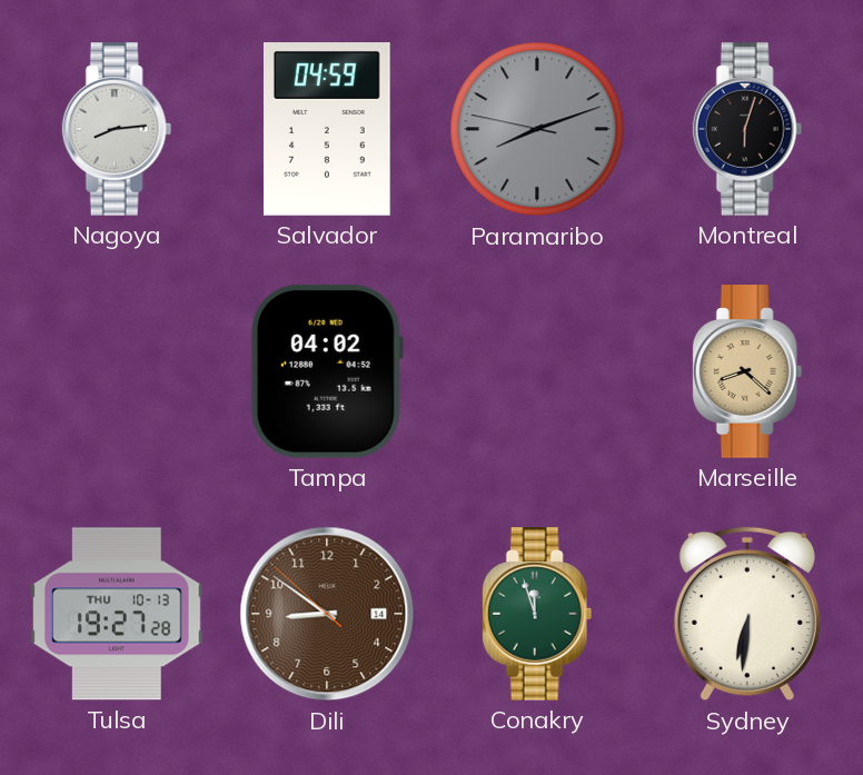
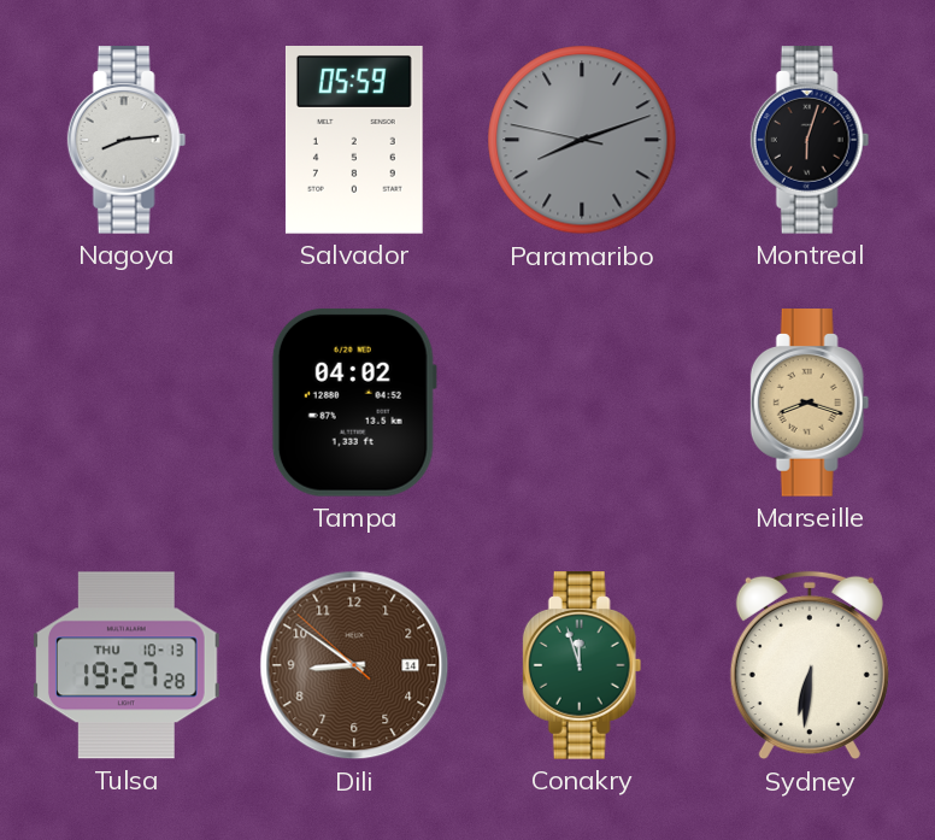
Salvador: 04:59 -> 05:59 (354, 141)
Marseille: 8:22 -> 8:18 (810, 403)
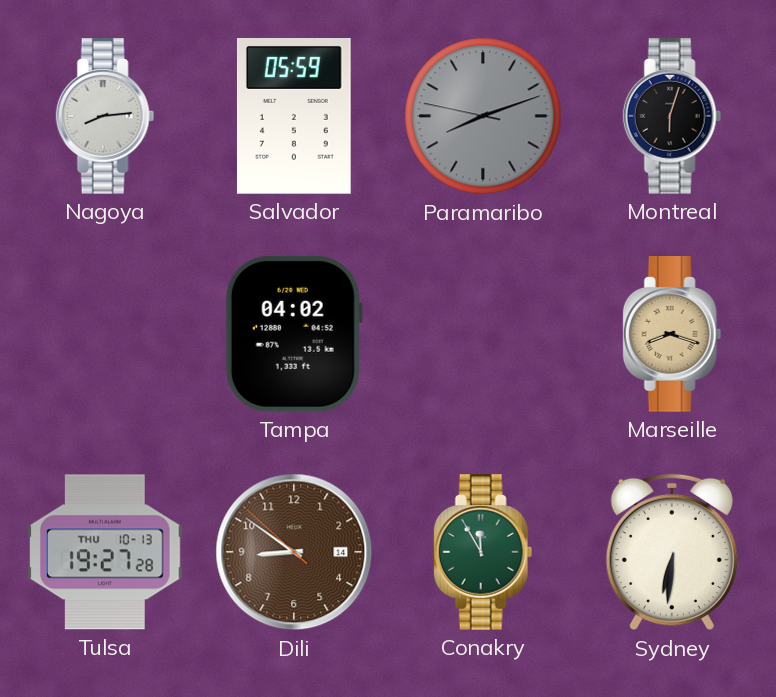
Conakry: 11:57 -> 11:55 (483, 552)
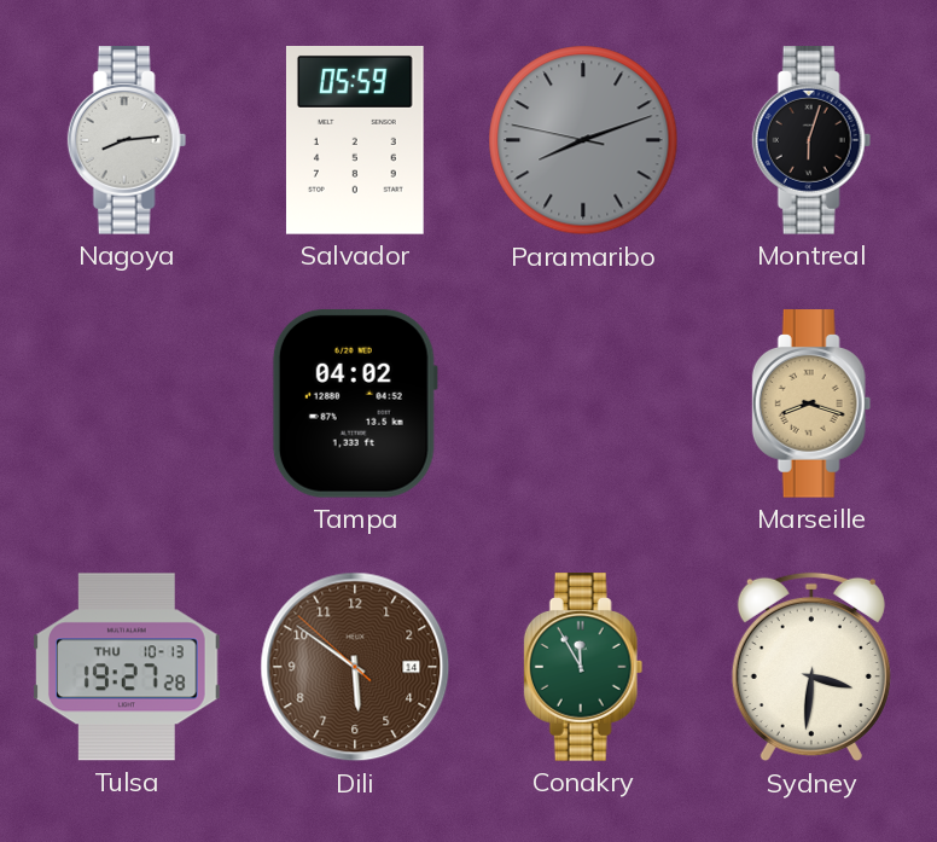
Dili: 8:50 -> 5:50 (355, 667)
Sydney: 6:31 -> 3:31 (811, 667)
